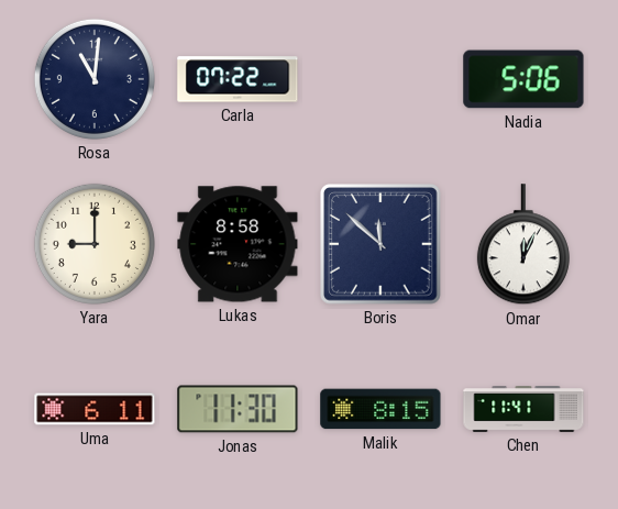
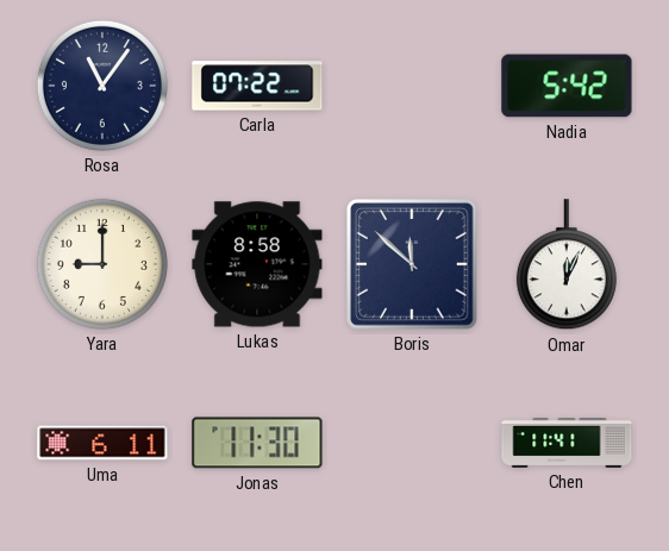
Rosa: 11:01 -> 11:06 (102, 86)
Nadia: 5:06 -> 5:42 (567, 86)
Malik: 8:15 -> none (380, 409)
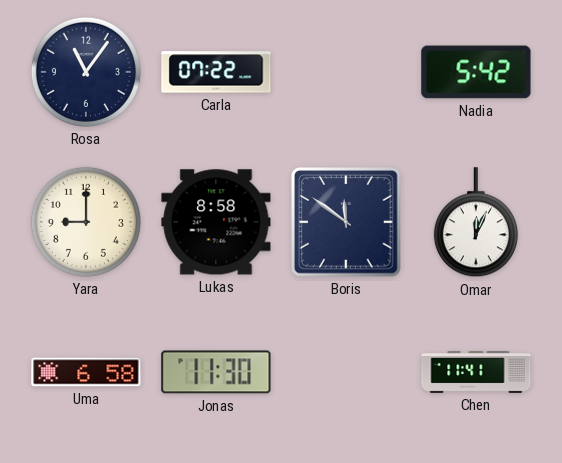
Boris: 11:52 -> 11:51 (347, 223)
Uma: 6:11 -> 6:58 (86, 372)
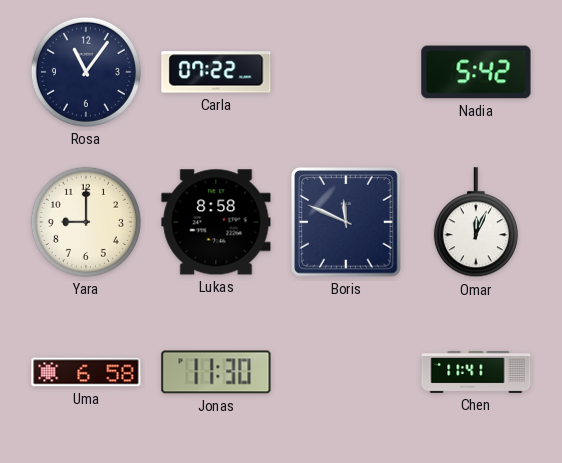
Boris: 11:51 -> 11:49 (347, 223)
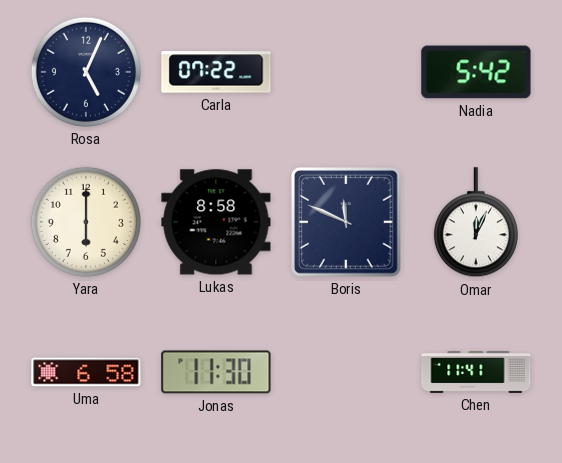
Rosa: 11:06 -> 5:04 (86, 72)
Yara: 9:00 -> 6:00 (86, 222)
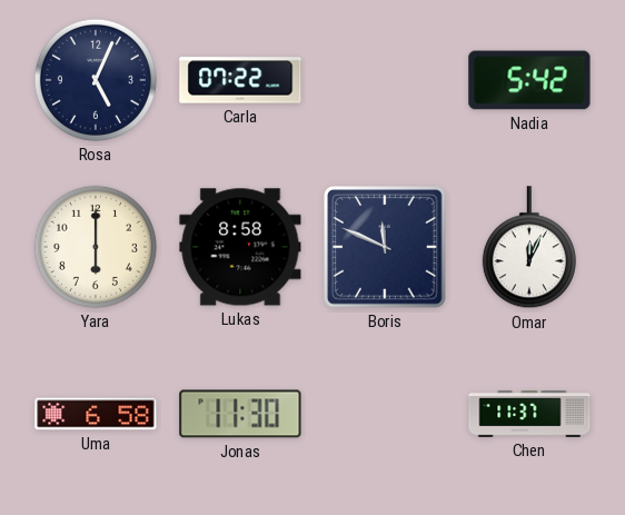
Chen: 11:41 -> 11:37 (529, 415)
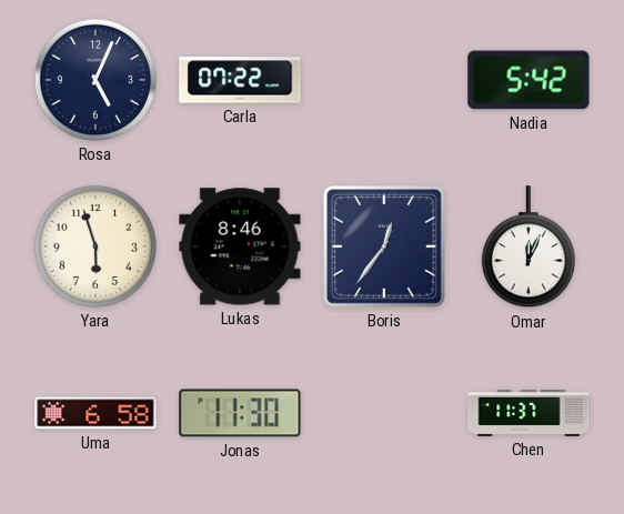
Yara: 6:00 -> 5:57 (95, 246)
Lukas: 8:58 -> 8:46 (240, 246)
Boris: 11:49 -> 12:36 (385, 248)
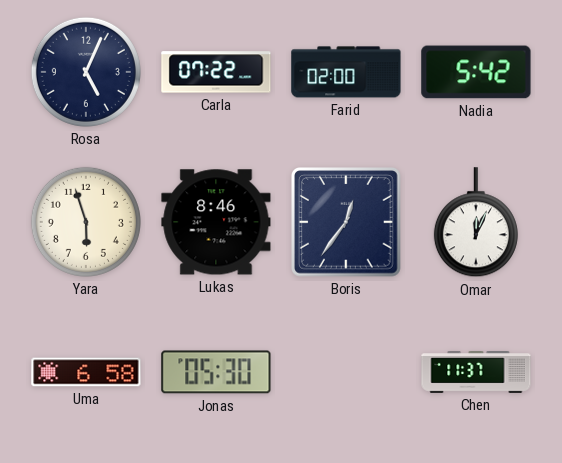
Farid: none -> 02:00 (346, 72)
Jonas: 11:30 -> 05:30 (216, 372)
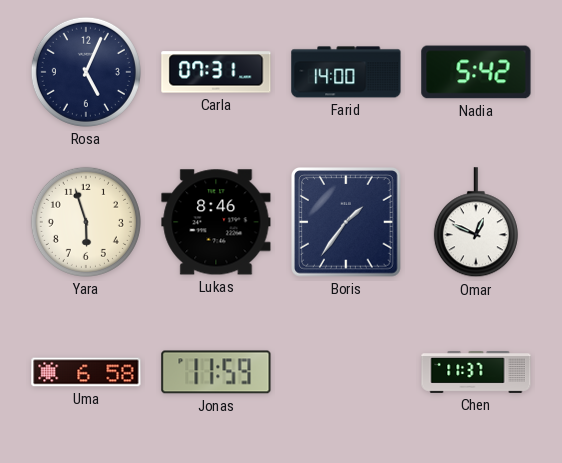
Carla: 07:22 -> 07:31 (216, 72)
Farid: 02:00 -> 14:00 (346, 72)
Boris: 12:36 -> 1:36 (347, 223)
Omar: 12:04 -> 12:49 (476, 223)
Jonas: 05:30 -> 11:59 (216, 372)
